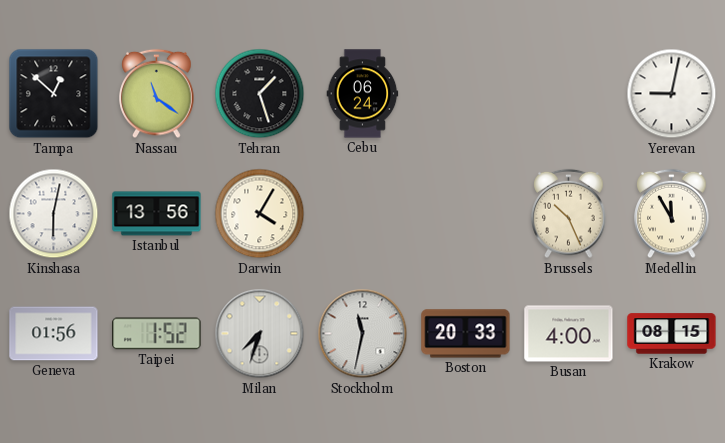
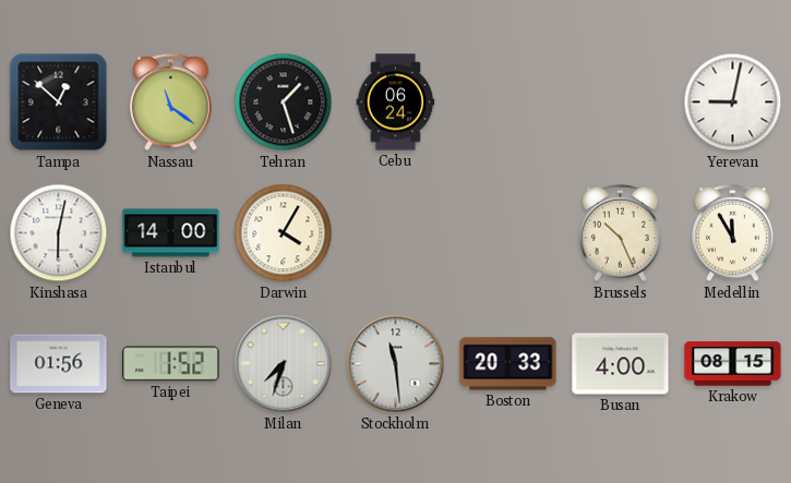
Istanbul: 13:56 -> 14:00 (171, 233)
Stockholm: 11:32 -> 11:29 (396, 364)
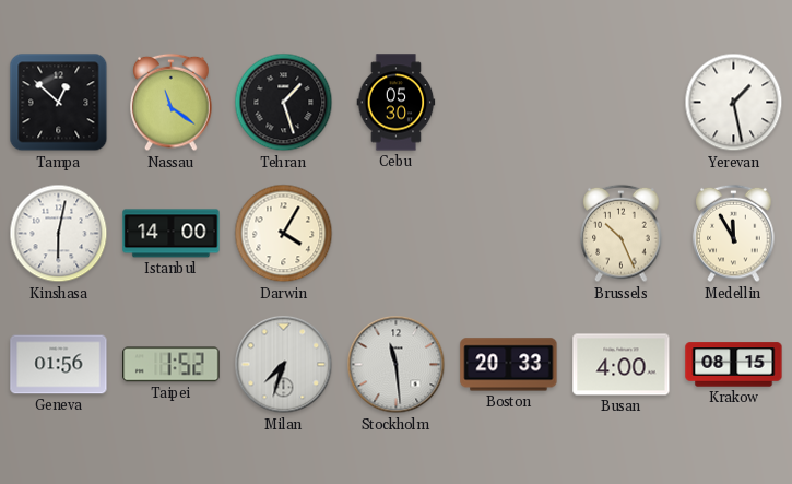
Cebu: 06:24 -> 05:30 (397, 103)
Yerevan: 9:02 -> 1:28 (734, 103)
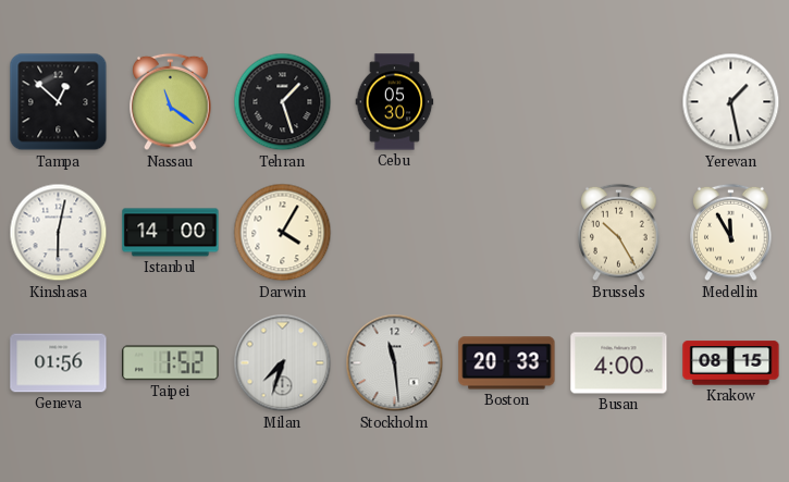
Brussels: 10:26 -> 10:25 (619, 233)
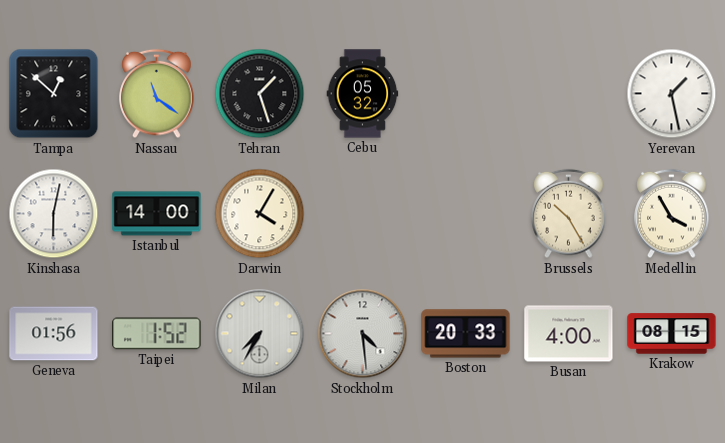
Cebu: 05:30 -> 05:32 (363, 94)
Medellin: 11:55 -> 3:55 (672, 214)
Milan: 7:33 -> 7:35 (260, 334)
Stockholm: 11:29 -> 4:29 (363, 334)
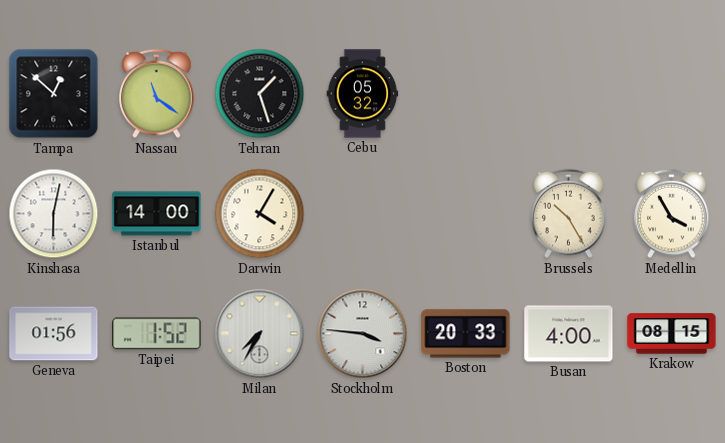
Yerevan: 1:28 -> none (672, 94)
Stockholm: 4:29 -> 3:46 (363, 334)
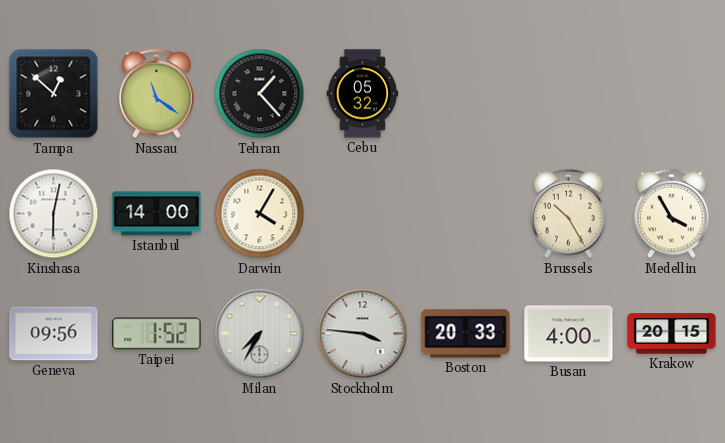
Tehran: 1:27 -> 1:23 (260, 94)
Geneva: 01:56 -> 09:56 (54, 334)
Krakow: 08:15 -> 20:15 (672, 334)
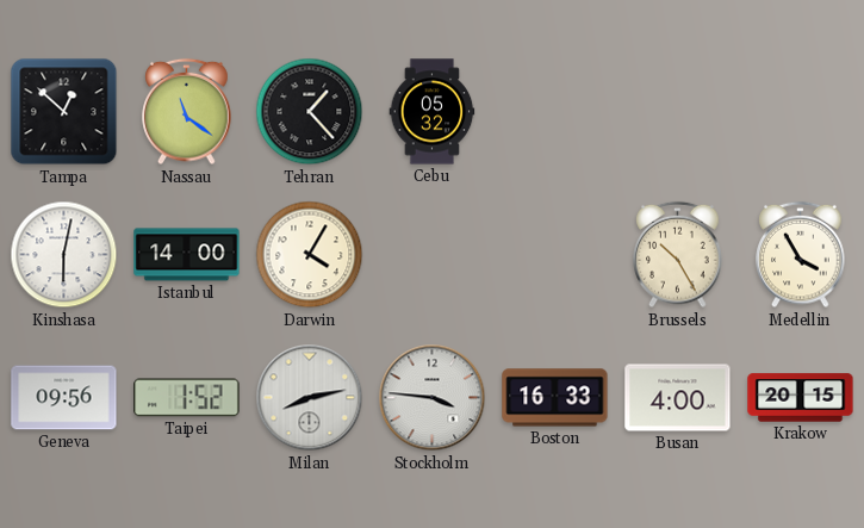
Milan: 7:35 -> 8:13 (310, 398)
Boston: 20:33 -> 16:33 (555, 398)
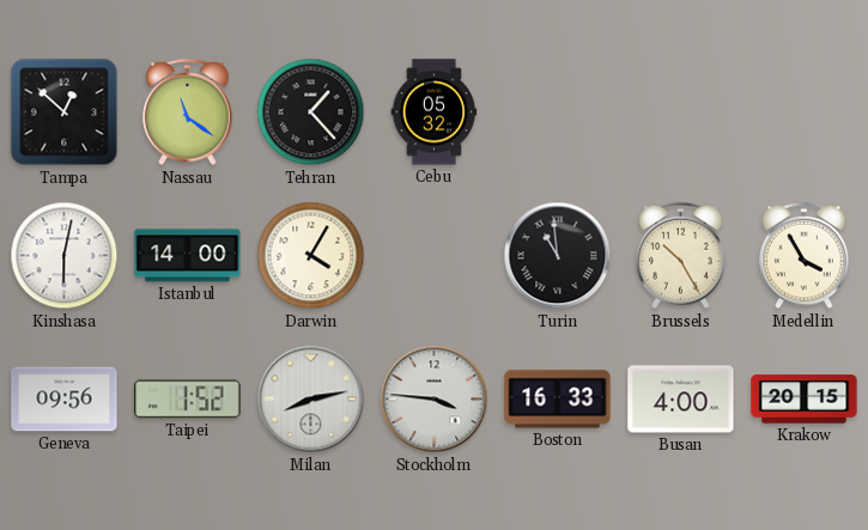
Turin: none -> 10:59 (558, 256)
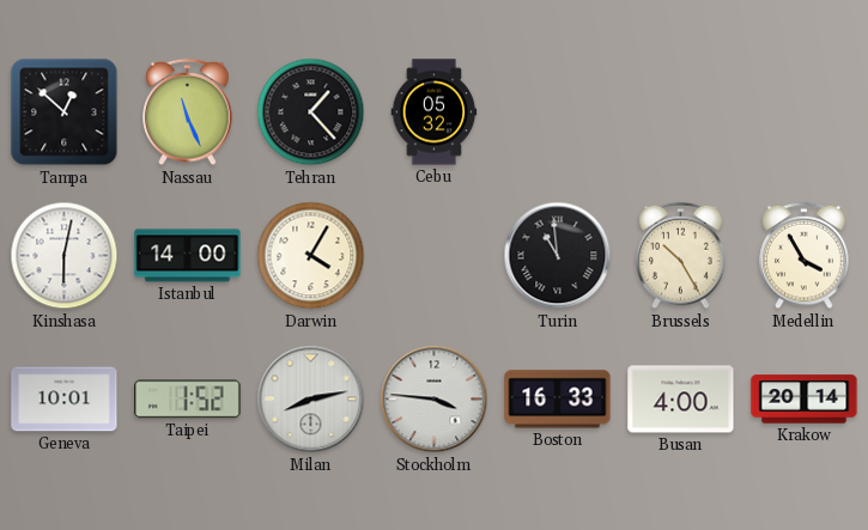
Nassau: 11:21 -> 11:26 (188, 112)
Geneva: 09:56 -> 10:01 (65, 400)
Krakow: 20:15 -> 20:14 (805, 400)
